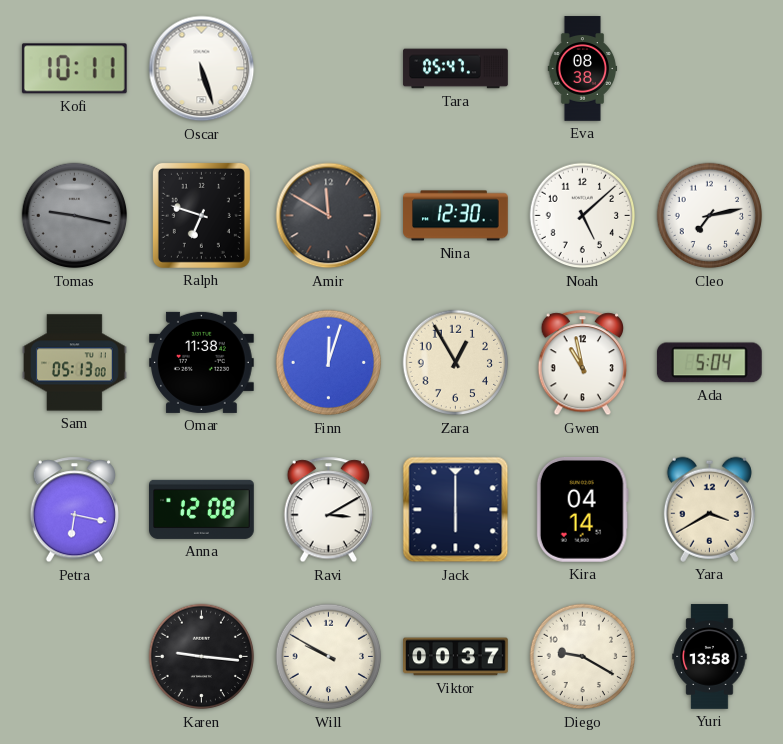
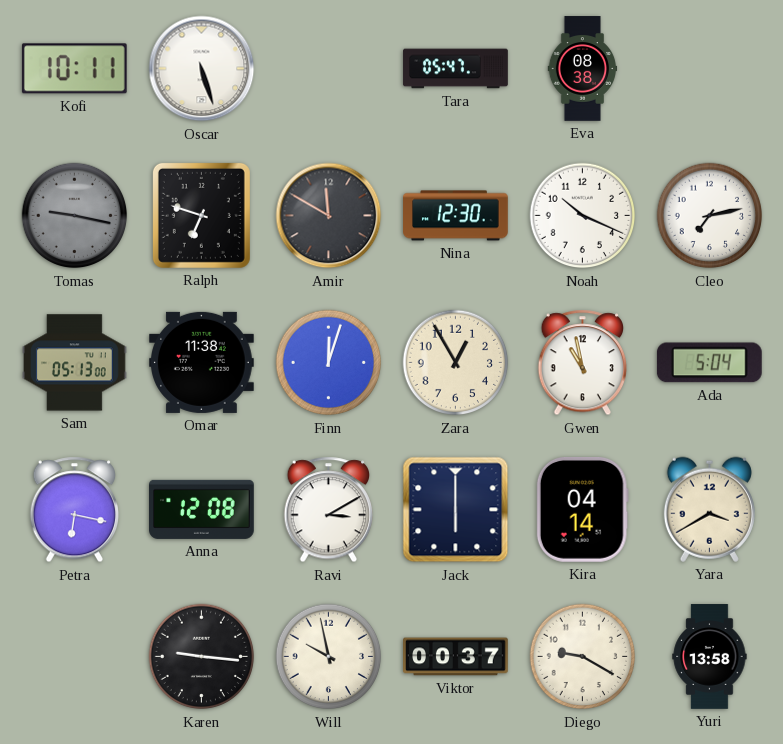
Noah: 5:08 -> 10:19 (583, 216)
Will: 9:50 -> 9:58 (329, 657)
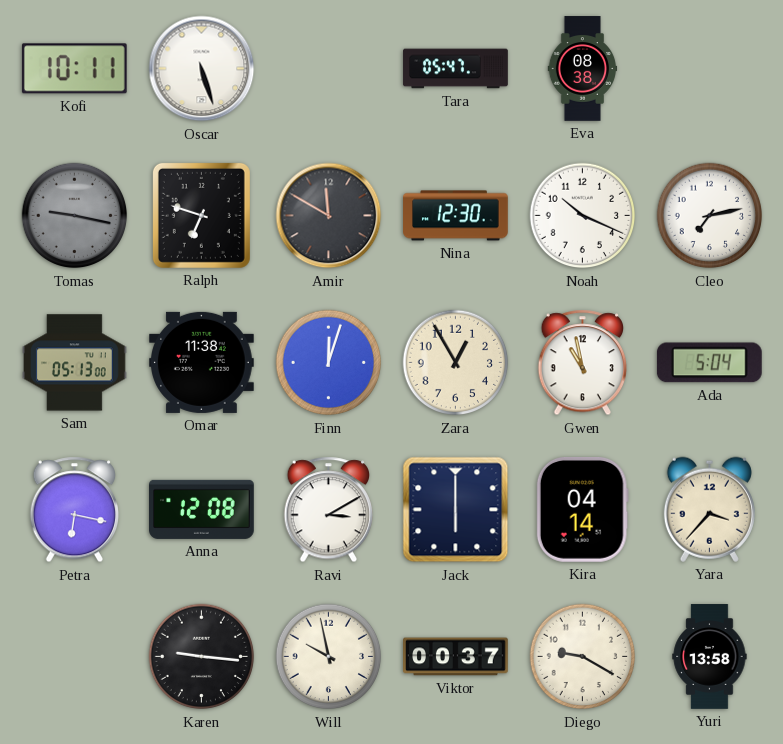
Yara: 3:40 -> 3:37 (709, 509)
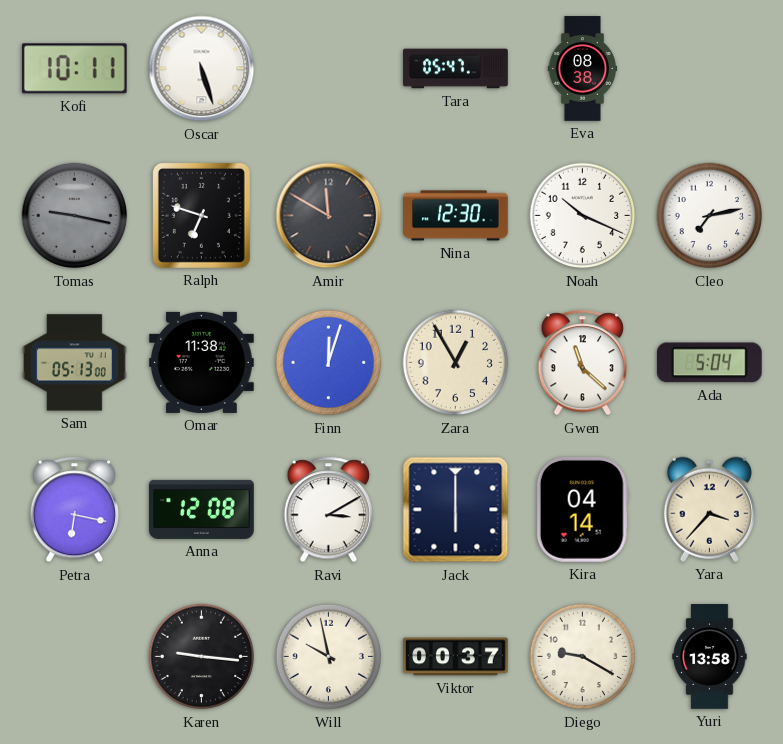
Gwen: 10:58 -> 11:22 (583, 363)
